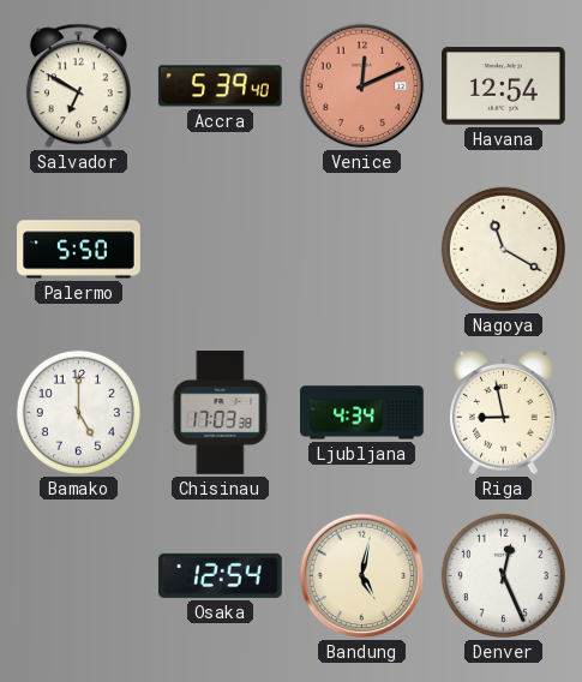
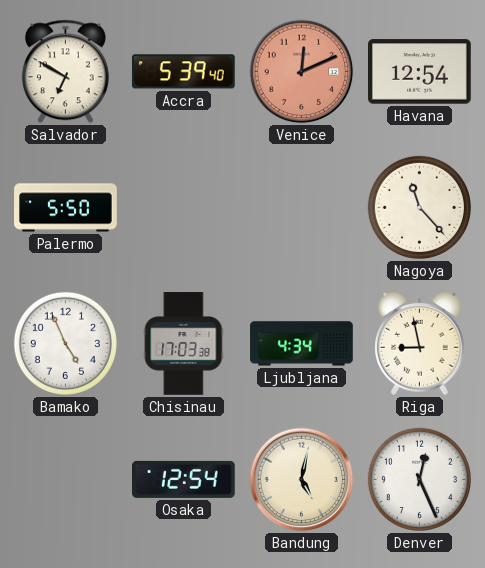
Nagoya: 11:20 -> 11:23 (419, 207)
Bamako: 5:00 -> 4:56 (65, 343)
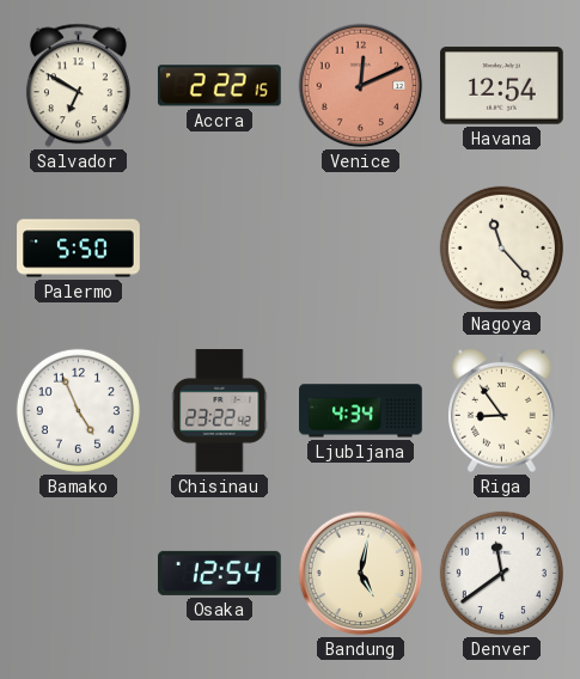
Accra: 5:39 -> 2:22 (219, 86)
Chisinau: 17:03 -> 23:22 (220, 411)
Riga: 8:58 -> 8:54 (502, 411)
Denver: 12:26 -> 11:39 (501, 573)
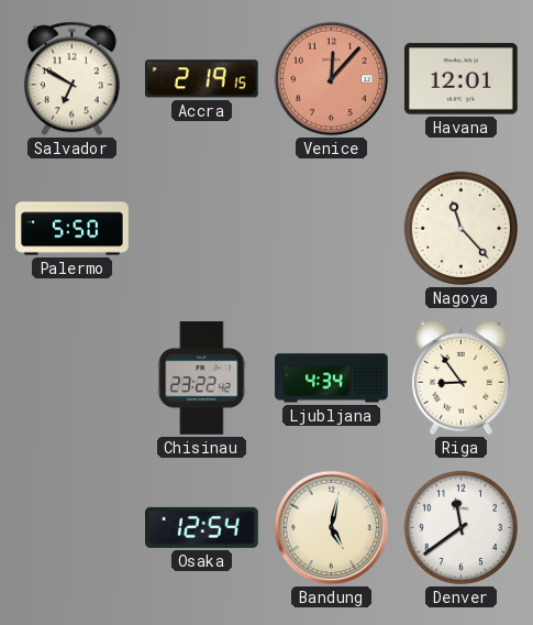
Accra: 2:22 -> 2:19 (201, 79)
Venice: 12:11 -> 12:07 (332, 79)
Havana: 12:54 -> 12:01 (462, 79)
Bamako: 4:56 -> none (78, 410)
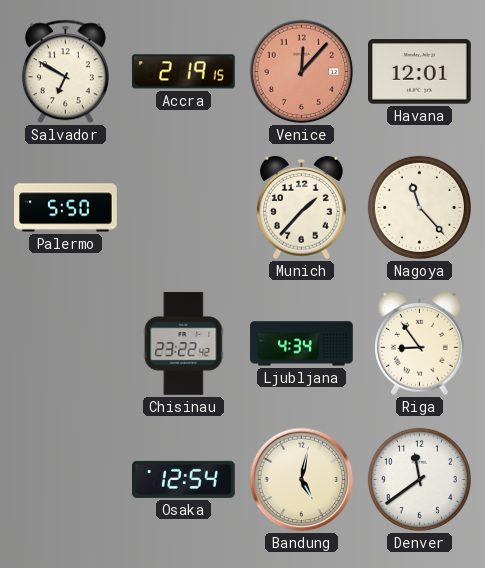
Munich: none -> 1:37 (302, 208)
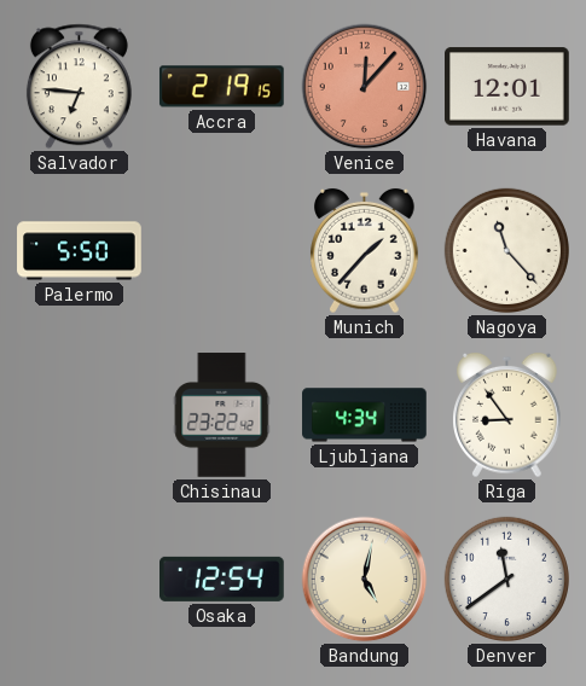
Salvador: 6:50 -> 6:46 (79, 87)
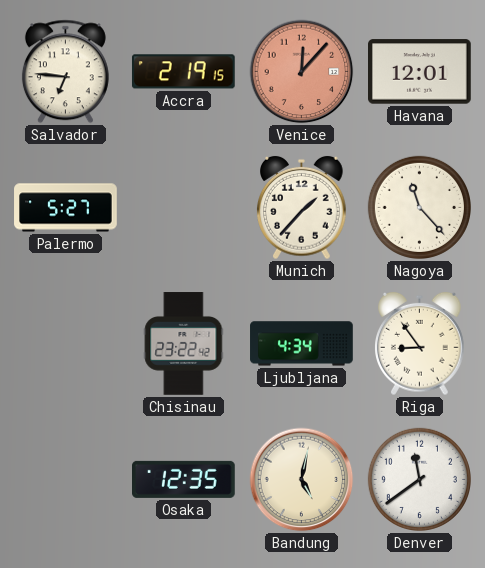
Palermo: 5:50 -> 5:27 (66, 208)
Osaka: 12:54 -> 12:35 (184, 479)
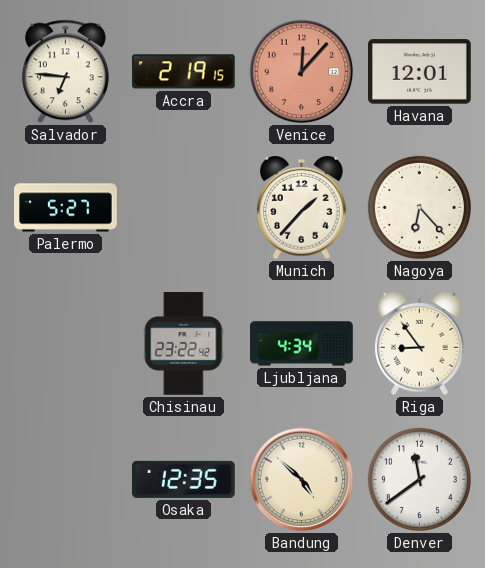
Nagoya: 11:23 -> 6:23 (419, 207)
Bandung: 5:02 -> 4:52 (302, 480)
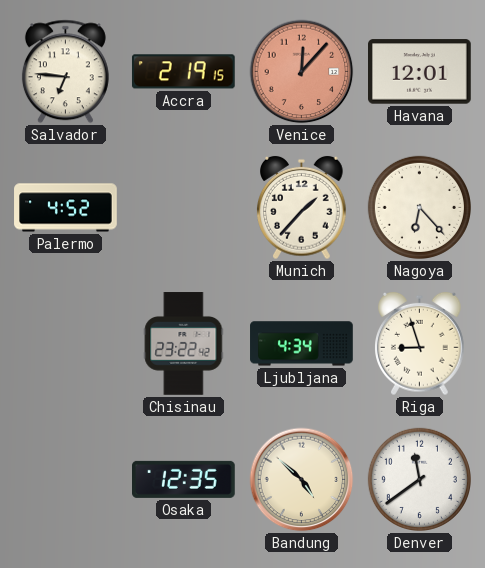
Palermo: 5:27 -> 4:52 (66, 208)
Riga: 8:54 -> 8:57 (420, 344)
